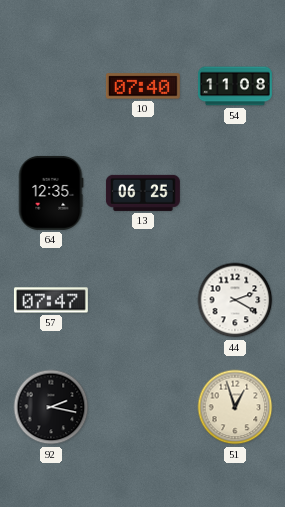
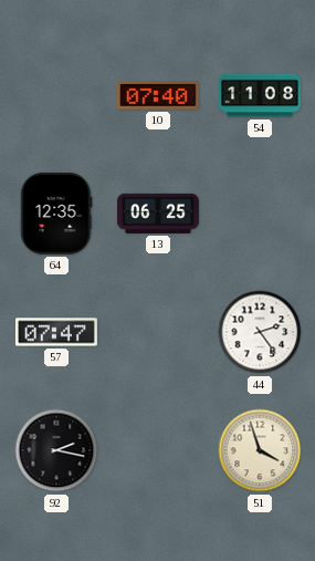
44: 2:20 -> 2:24 (260, 332)
51: 12:57 -> 3:57 (260, 450)
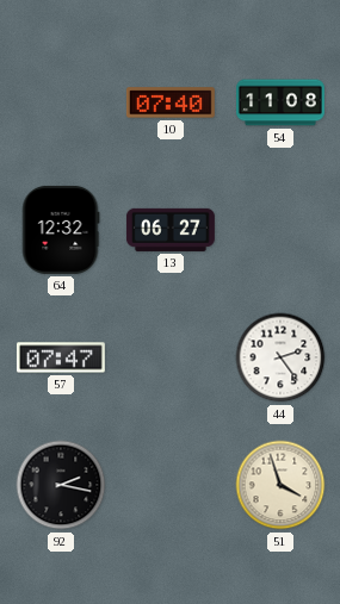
64: 12:35 -> 12:32 (61, 230)
13: 06:25 -> 06:27 (171, 230)
